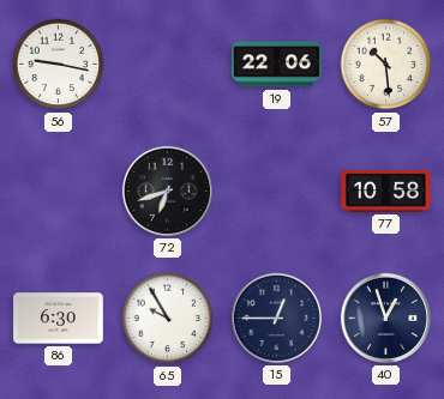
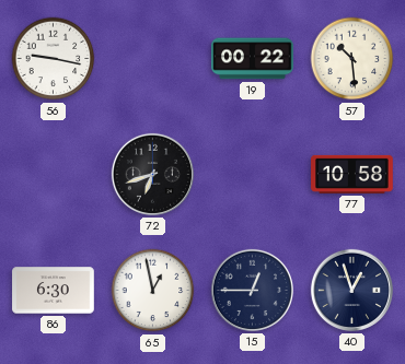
19: 22:06 -> 00:22 (253, 59)
65: 9:55 -> 12:58 (153, 291)
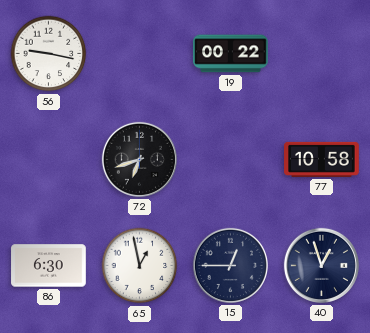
57: 10:29 -> none (352, 59)
